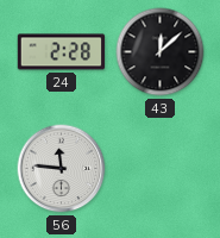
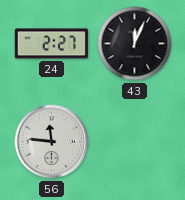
24: 2:28 -> 2:27 (52, 44)
43: 12:08 -> 12:04 (135, 44)
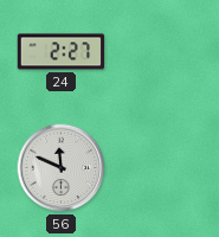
43: 12:04 -> none (135, 44)
56: 11:46 -> 11:49 (62, 168)
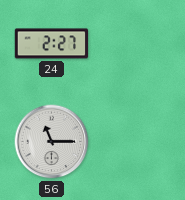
56: 11:49 -> 11:15 (52, 142)
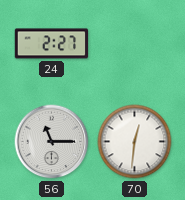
70: none -> 12:31 (135, 142)
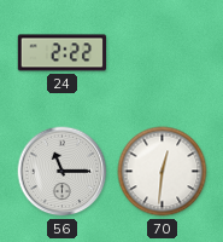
24: 2:27 -> 2:22 (63, 53)
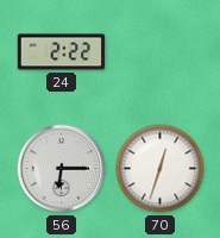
56: 11:15 -> 6:15 (62, 169)
70: 12:31 -> 12:33 (161, 169)
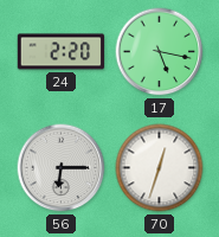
24: 2:22 -> 2:20 (62, 52)
17: none -> 5:17 (160, 52)
